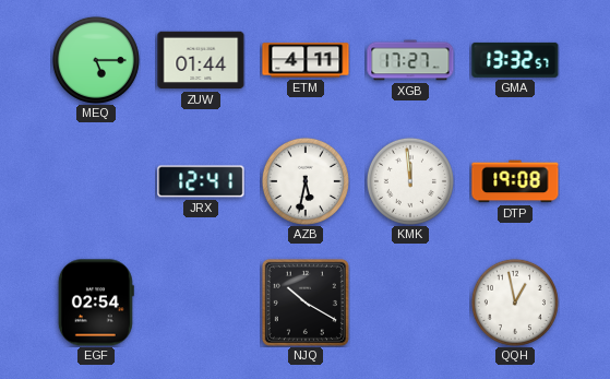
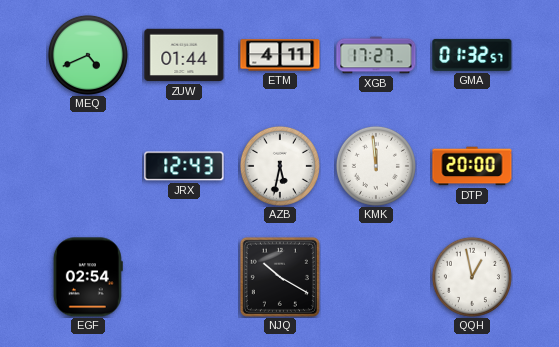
MEQ: 5:15 -> 4:41 (88, 55)
GMA: 13:32 -> 01:32 (472, 55)
JRX: 12:41 -> 12:43 (184, 166)
DTP: 19:08 -> 20:00 (472, 166)
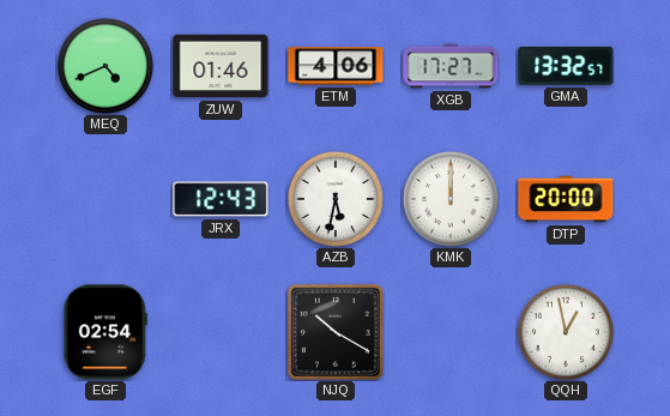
ZUW: 01:44 -> 01:46 (221, 66)
ETM: 4:11 -> 4:06 (336, 66)
GMA: 01:32 -> 13:32 (566, 66)
KMK: 11:59 -> 12:00 (451, 199)
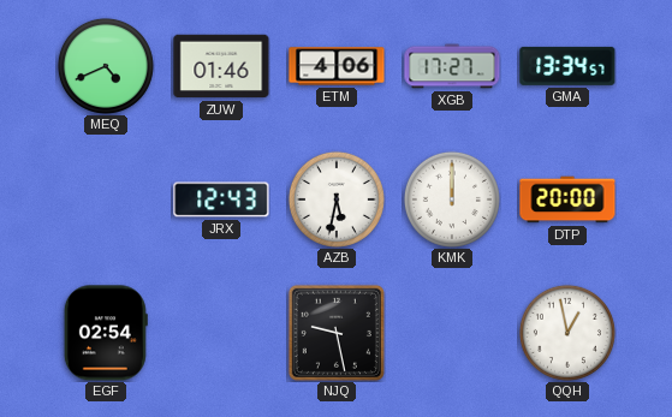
GMA: 13:32 -> 13:34 (567, 66)
NJQ: 10:20 -> 9:28 (337, 333)
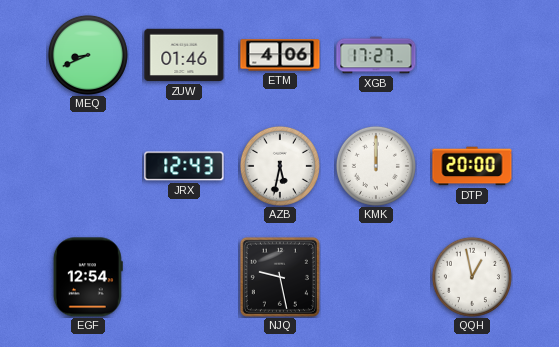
MEQ: 4:41 -> 8:41 (88, 55)
GMA: 13:34 -> none (567, 66)
EGF: 02:54 -> 12:54 (88, 277)
